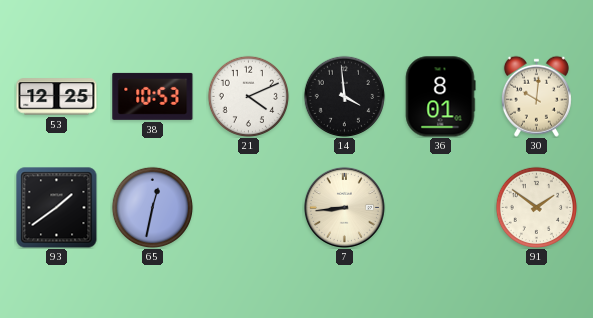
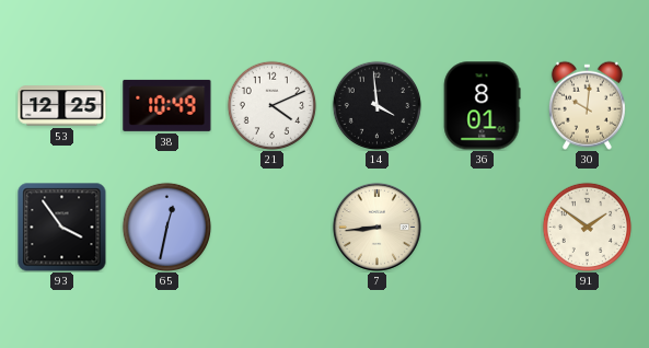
38: 10:53 -> 10:49 (167, 105)
93: 1:39 -> 3:54 (62, 228)
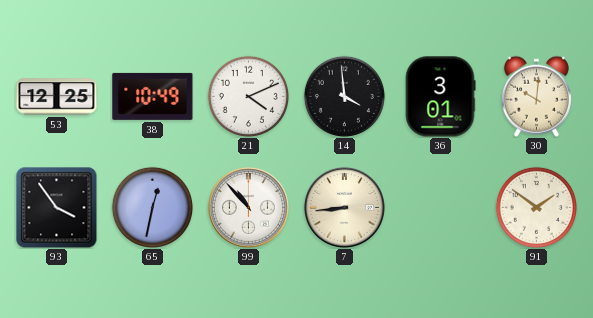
36: 8:01 -> 3:01 (440, 97)
99: none -> 10:53 (248, 207)
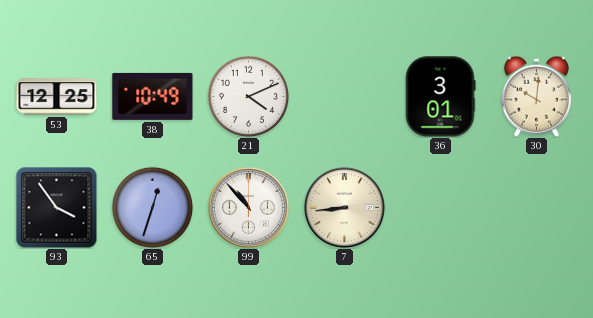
14: 3:59 -> none (344, 96)
65: 12:32 -> 12:33 (152, 207)
91: 1:51 -> none (536, 207)
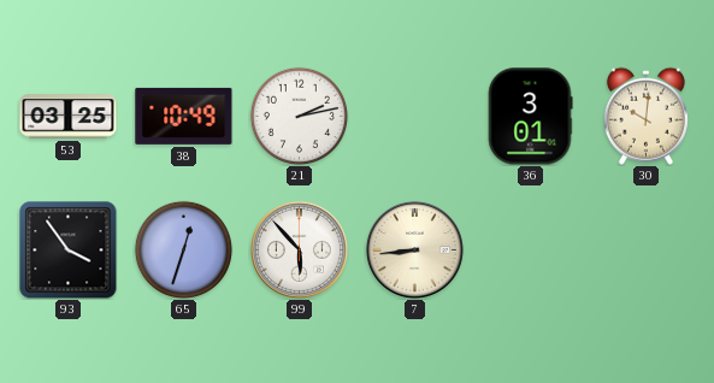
53: 12:25 -> 03:25 (69, 117)
21: 4:11 -> 2:13 (299, 116)
99: 10:53 -> 5:53 (299, 249)
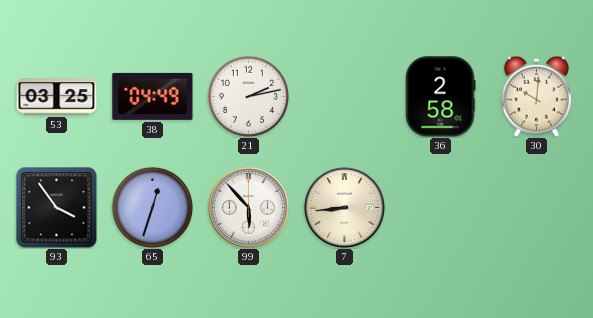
38: 10:49 -> 04:49 (153, 96)
36: 3:01 -> 2:58 (440, 97)
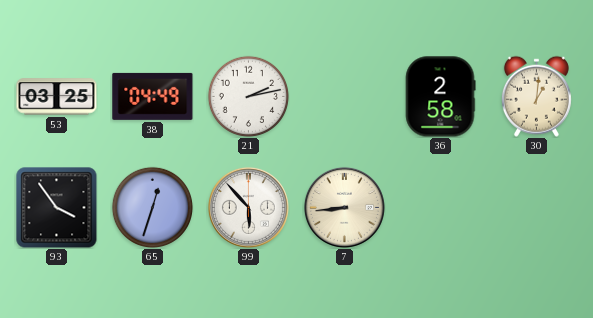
30: 10:01 -> 1:01 (536, 96)
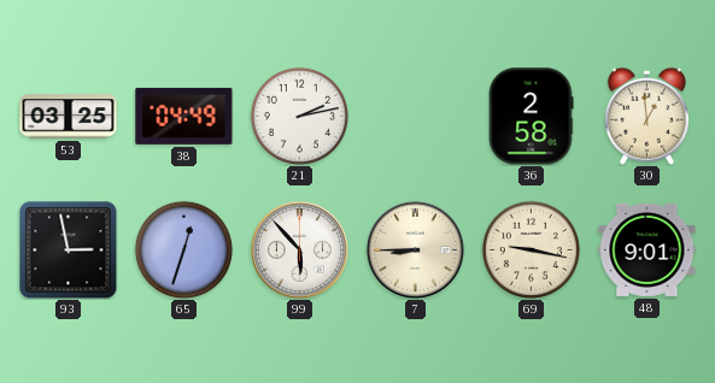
30: 1:01 -> 12:59 (646, 116)
93: 3:54 -> 2:58 (69, 251)
7: 8:44 -> 8:45 (415, 249)
69: none -> 9:17 (531, 249)
48: none -> 9:01 (647, 249)
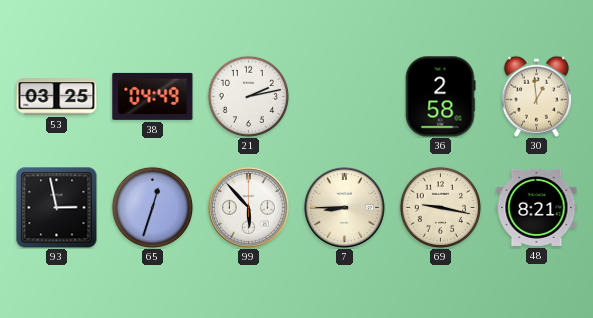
48: 9:01 -> 8:21 (537, 207)
